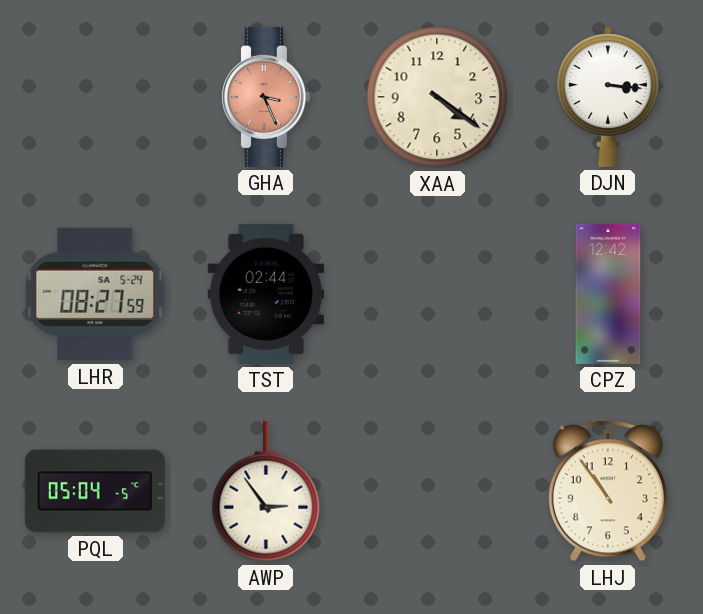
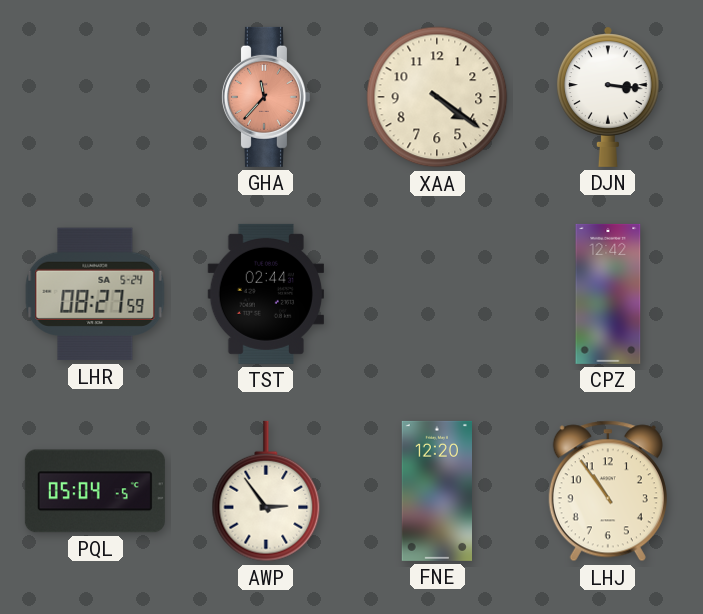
GHA: 3:26 -> 11:37 (265, 97)
FNE: none -> 12:20 (436, 491)
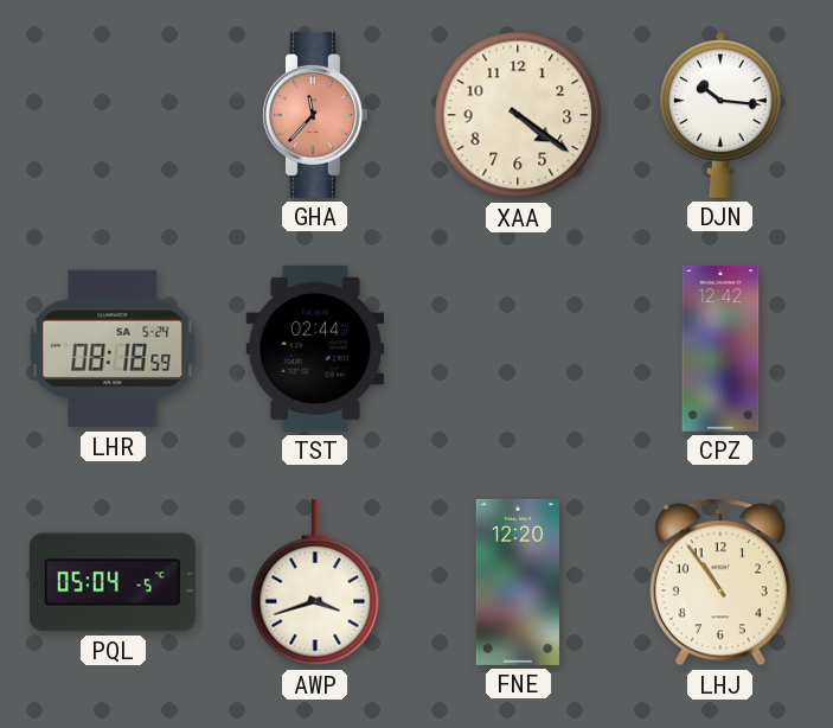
DJN: 3:16 -> 10:16 (722, 115)
LHR: 08:27 -> 08:18 (113, 349)
AWP: 2:54 -> 3:42 (315, 582)
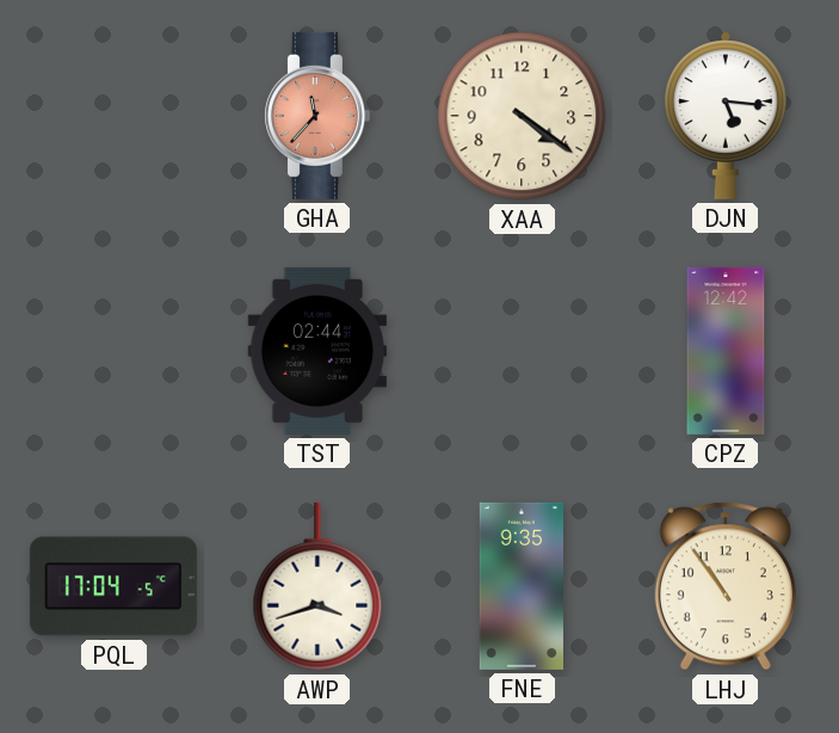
DJN: 10:16 -> 5:16 (727, 116)
LHR: 08:18 -> none (113, 349)
PQL: 05:04 -> 17:04 (113, 586)
FNE: 12:20 -> 9:35 (520, 586)
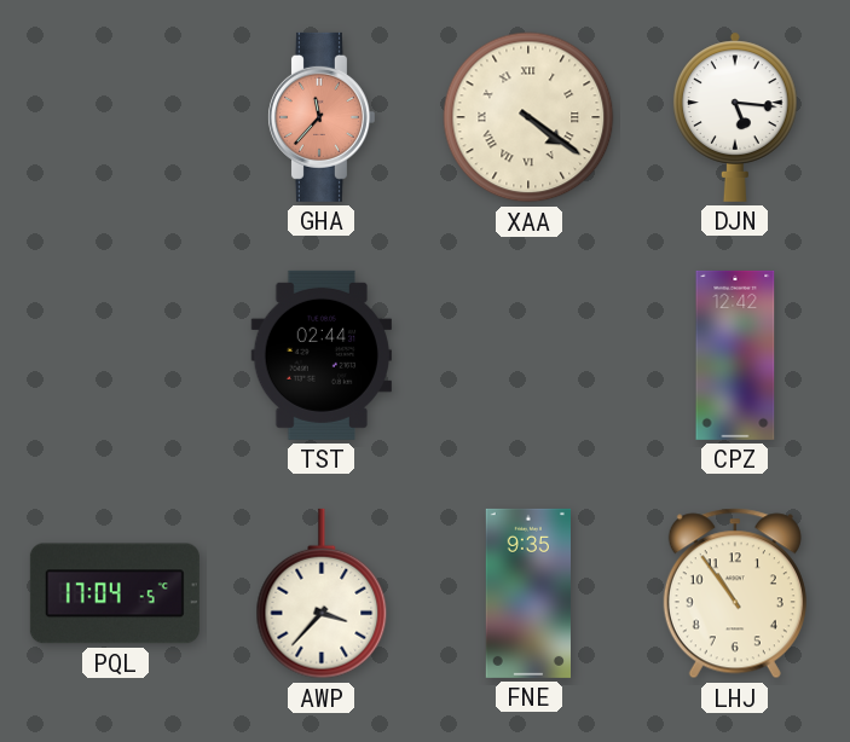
XAA numerals: Arabic -> Roman (528, 117)
AWP: 3:42 -> 3:37 (322, 593)
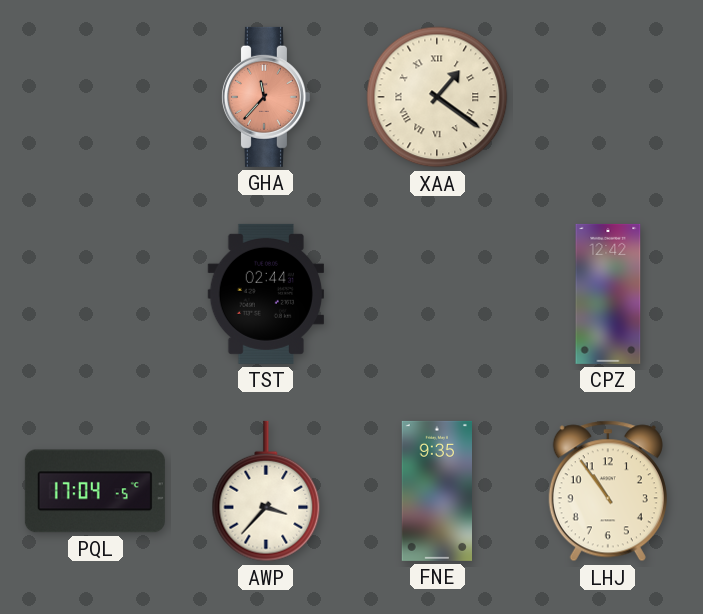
XAA: 4:21 -> 1:21 (437, 97)
DJN: 5:16 -> none (736, 117)
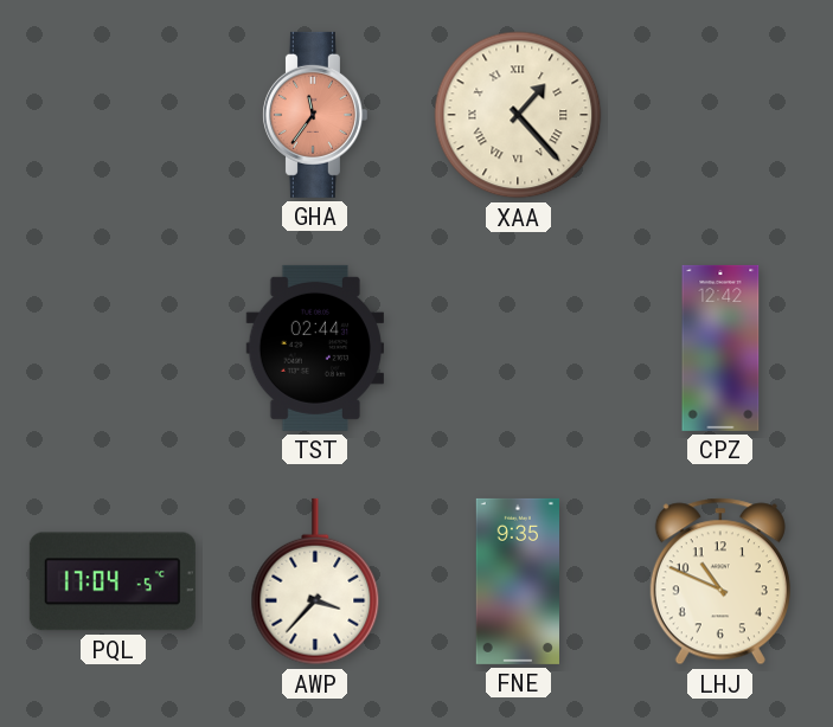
GHA: 11:37 -> 11:36 (314, 115)
XAA: 1:21 -> 1:23 (518, 115)
LHJ: 10:54 -> 10:49 (720, 581)
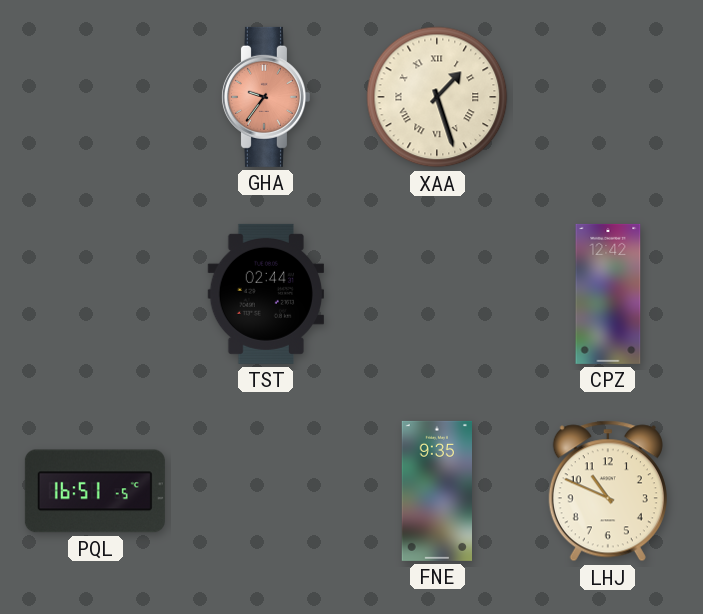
GHA: 11:36 -> 9:36 (265, 97)
XAA: 1:23 -> 1:27 (437, 97)
PQL: 17:04 -> 16:51 (95, 491)
AWP: 3:37 -> none (315, 581)
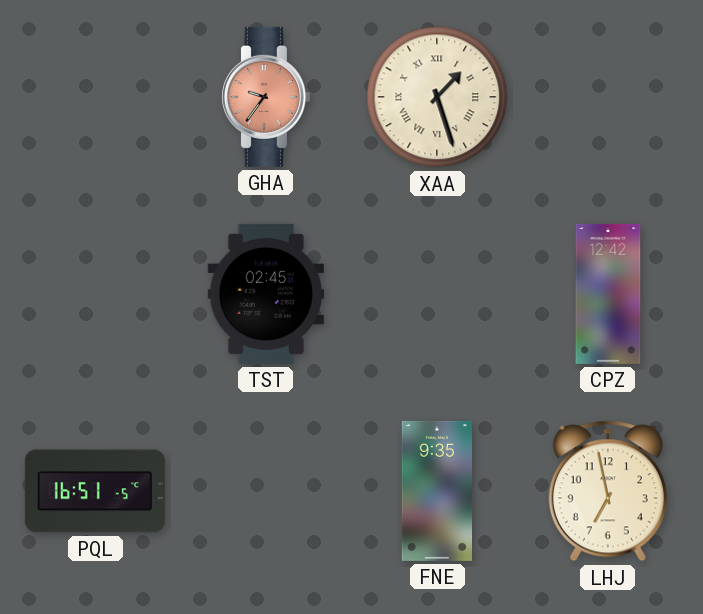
TST: 02:44 -> 02:45 (265, 294)
LHJ: 10:49 -> 6:58 (608, 491)
